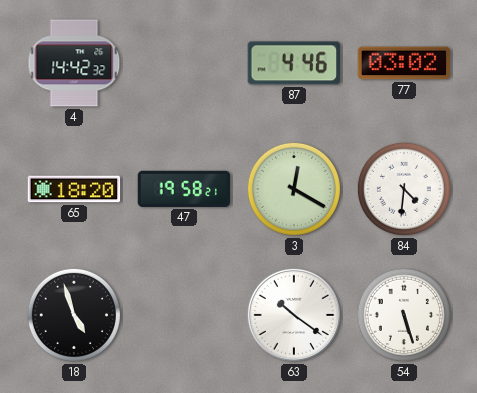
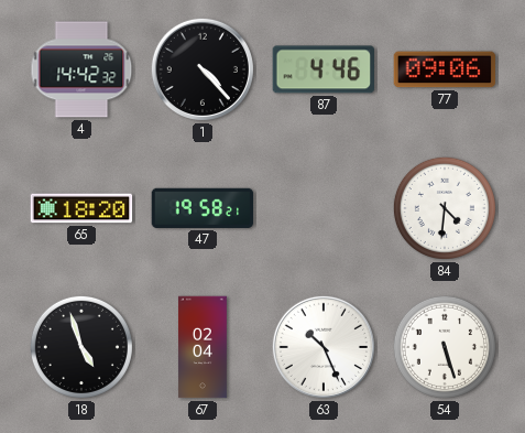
1: none -> 4:23 (203, 69)
77: 03:02 -> 09:06 (445, 69)
3: 12:20 -> none (294, 189)
67: none -> 02:04 (203, 347)
63: 10:21 -> 10:26 (324, 347)
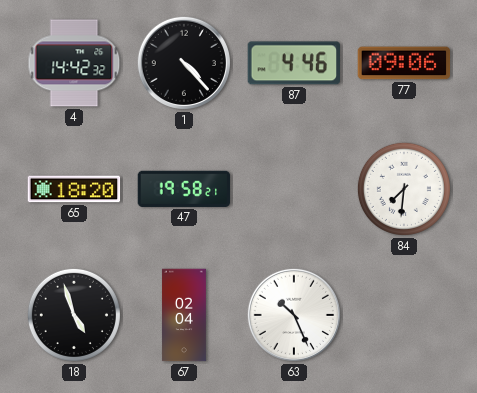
84: 4:31 -> 7:31 (404, 189)
54: 5:27 -> none (445, 347)
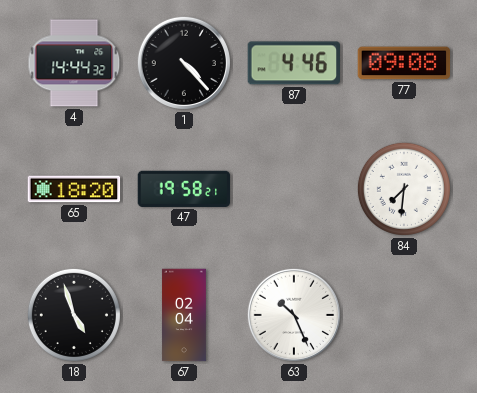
4: 14:42 -> 14:44 (74, 63)
77: 09:06 -> 09:08 (404, 63)
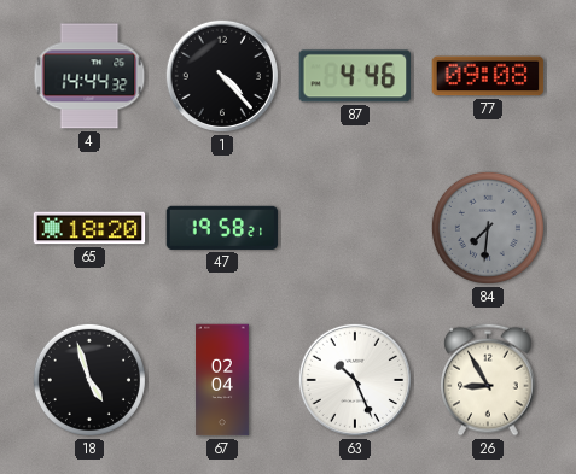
84 dial: white -> grey (488, 228)
26: none -> 8:55 (488, 380)
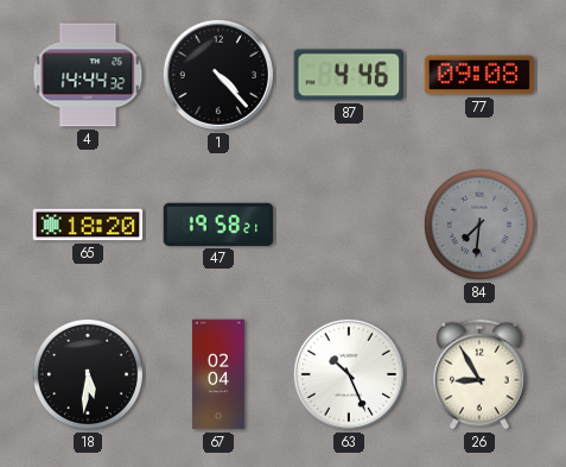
18: 4:57 -> 5:31 (88, 374)
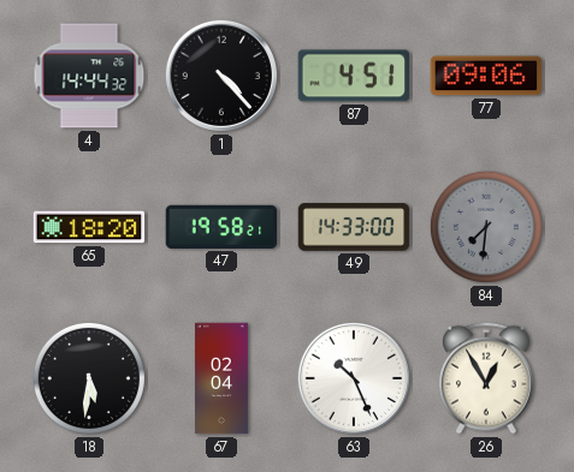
87: 4:46 -> 4:51 (354, 76)
77: 09:08 -> 09:06 (486, 76)
49: none -> 14:33 (354, 227)
26: 8:55 -> 12:55 (486, 378)
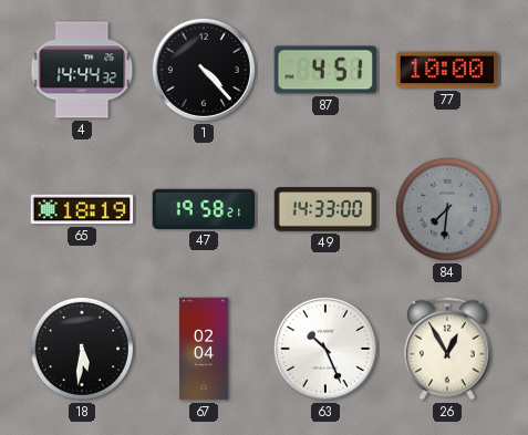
77: 09:06 -> 10:00 (447, 70)
65: 18:20 -> 18:19 (82, 209)
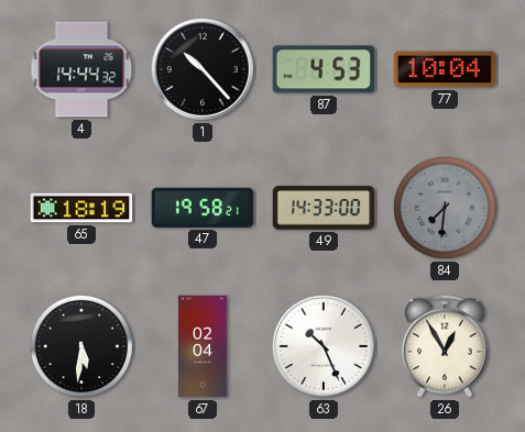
1: 4:23 -> 10:23 (203, 69)
87: 4:51 -> 4:53 (324, 69)
77: 10:00 -> 10:04 (445, 69)
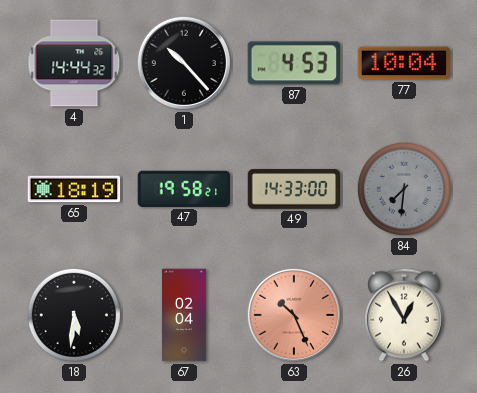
63 dial: white -> salmon (294, 315)
